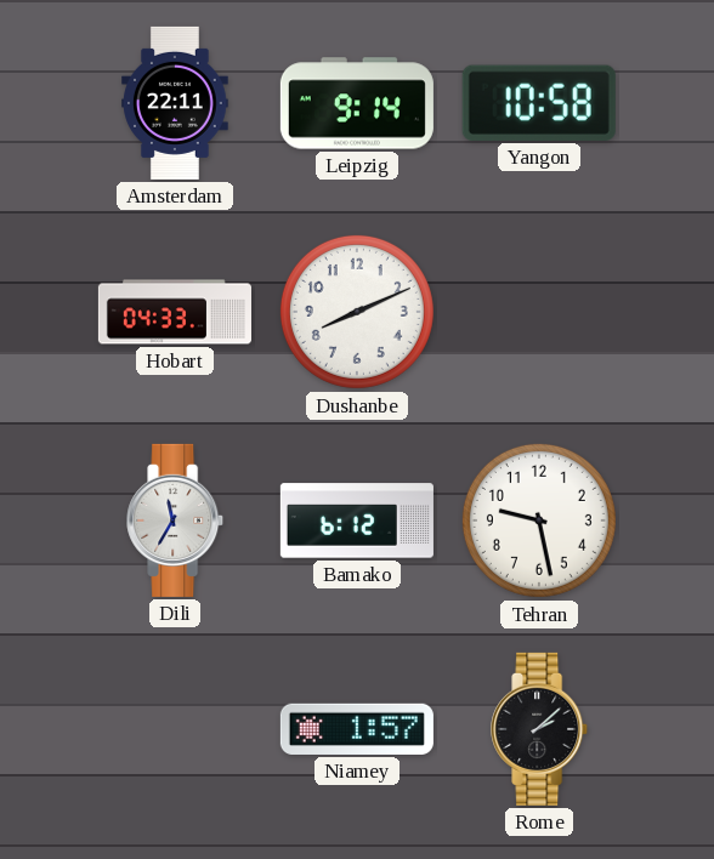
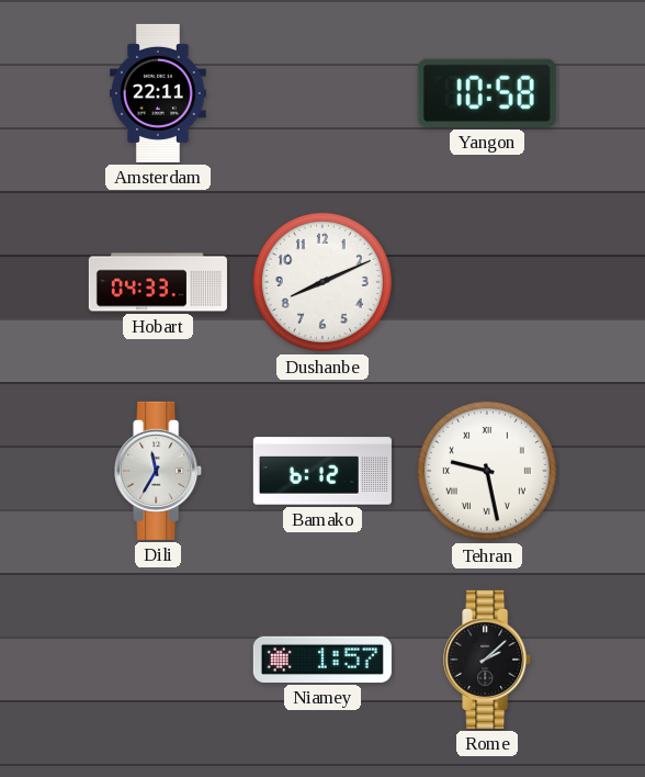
Leipzig: 9:14 -> none (357, 103)
Tehran numerals: Arabic -> Roman (487, 471)
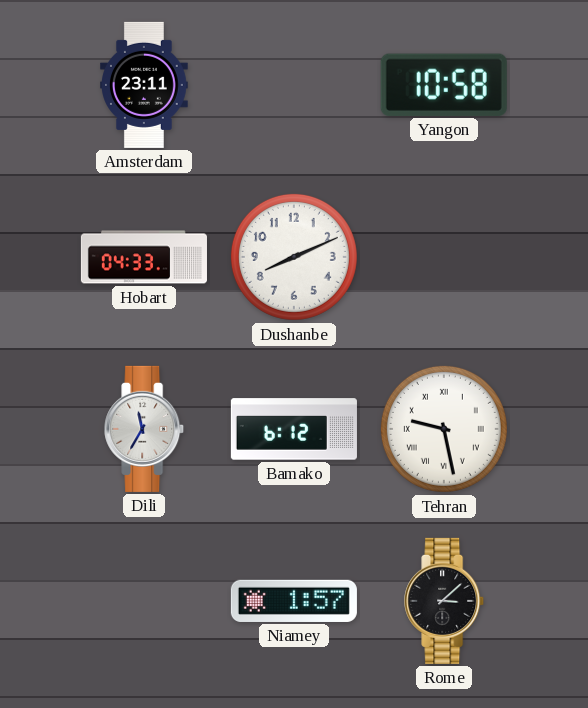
Amsterdam: 22:11 -> 23:11 (145, 85)
Rome: 2:08 -> 3:08 (445, 601)
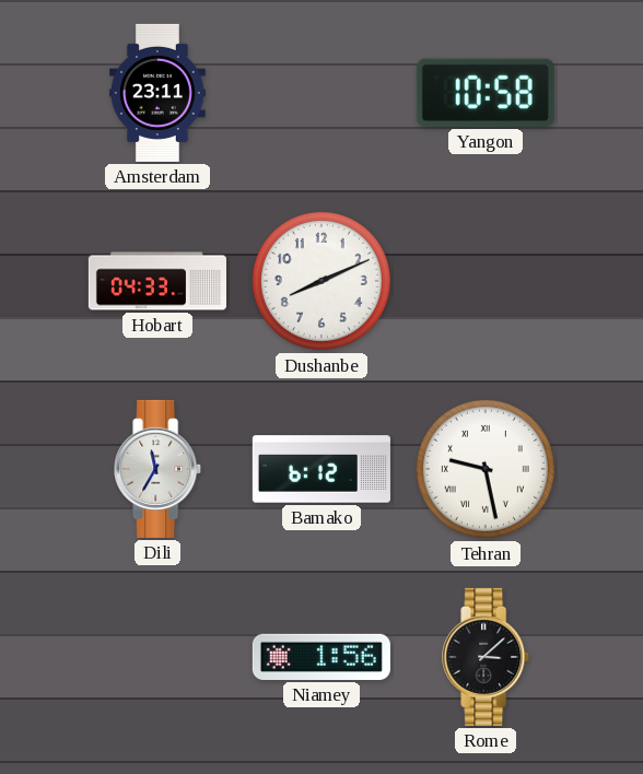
Niamey: 1:57 -> 1:56 (321, 657)
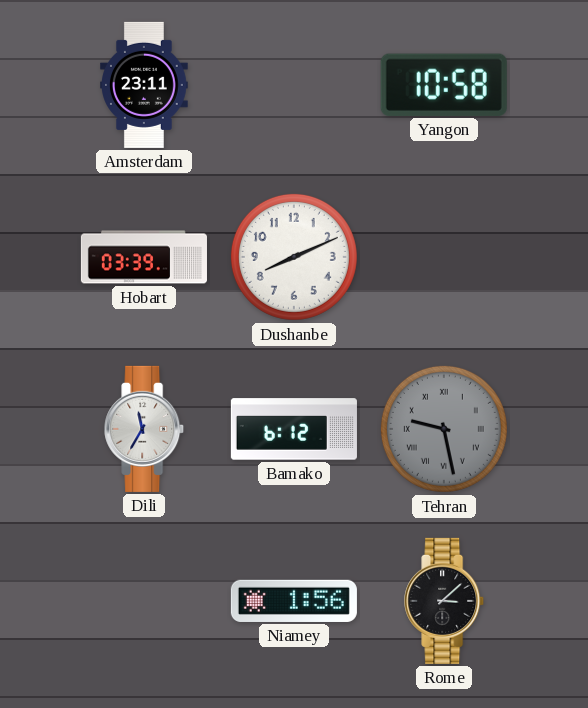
Hobart: 04:33 -> 03:39 (144, 257)
Tehran dial: white -> grey (444, 429)
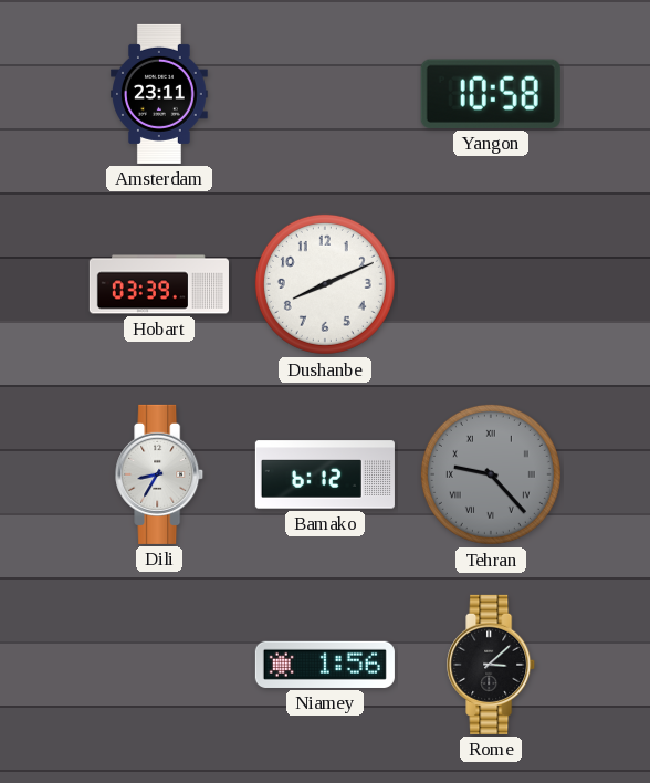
Dili: 11:35 -> 8:35 (160, 474)
Tehran: 9:28 -> 9:23 (491, 474)
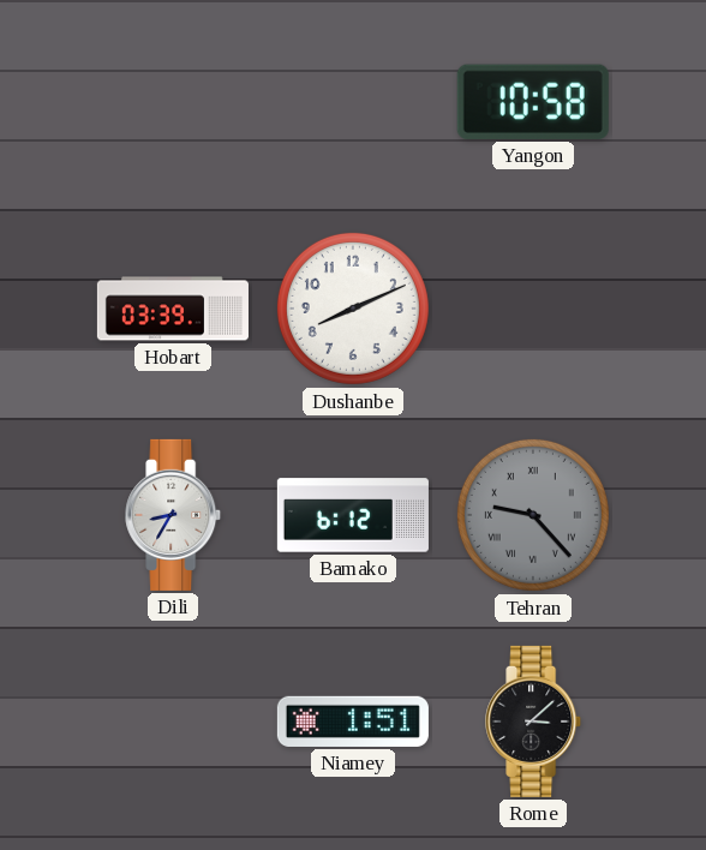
Amsterdam: 23:11 -> none (160, 94)
Niamey: 1:56 -> 1:51 (353, 722)
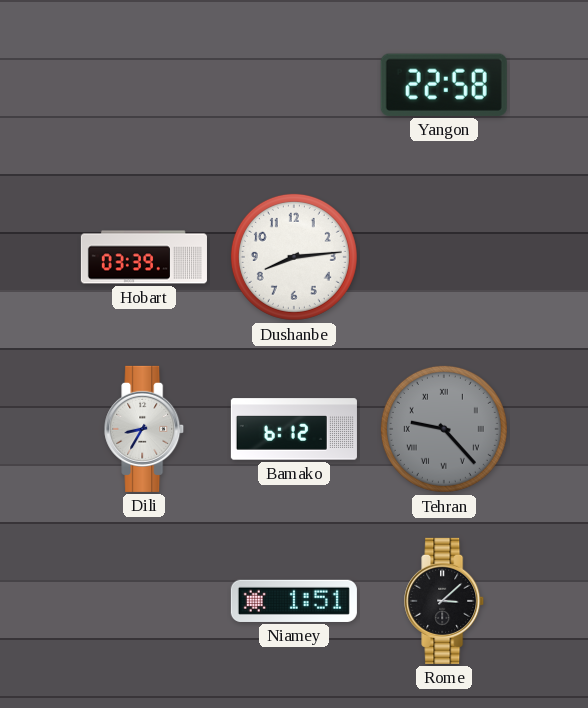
Yangon: 10:58 -> 22:58 (444, 85)
Dushanbe: 8:11 -> 8:14 (294, 257)
